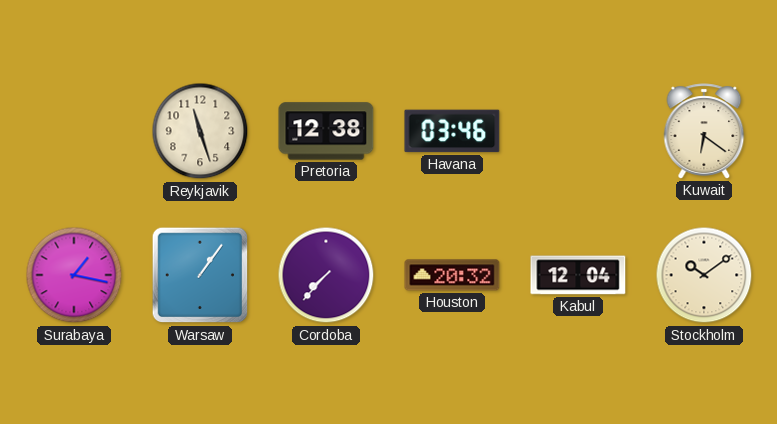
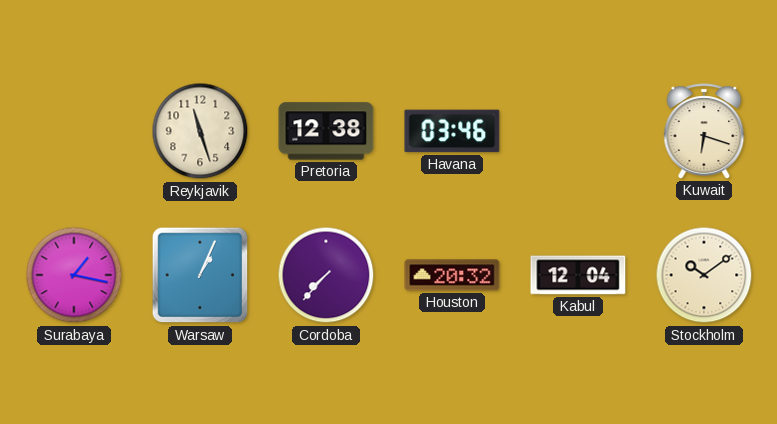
Kuwait: 6:21 -> 6:18 (704, 131)
Warsaw: 1:06 -> 1:04 (200, 275)
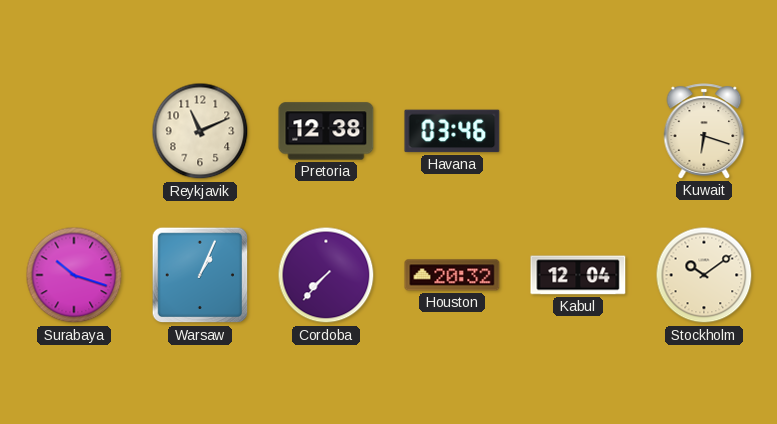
Reykjavik: 11:27 -> 11:11 (200, 131)
Surabaya: 1:17 -> 10:18 (74, 275)
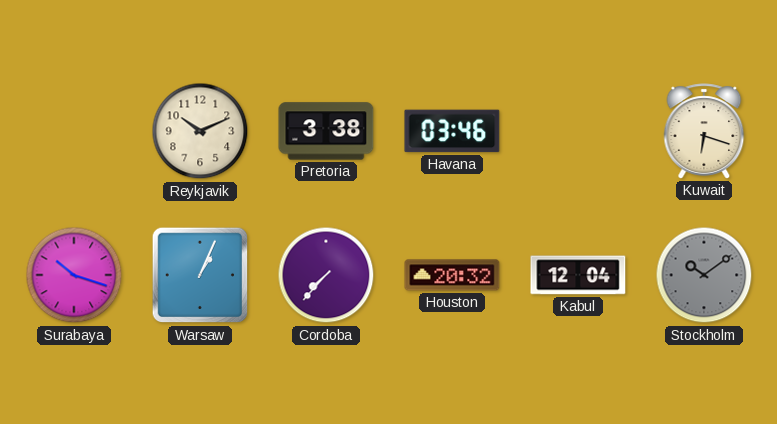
Reykjavik: 11:11 -> 10:11 (200, 131)
Pretoria: 12:38 -> 3:38 (326, 131)
Stockholm dial: cream -> grey (704, 275)
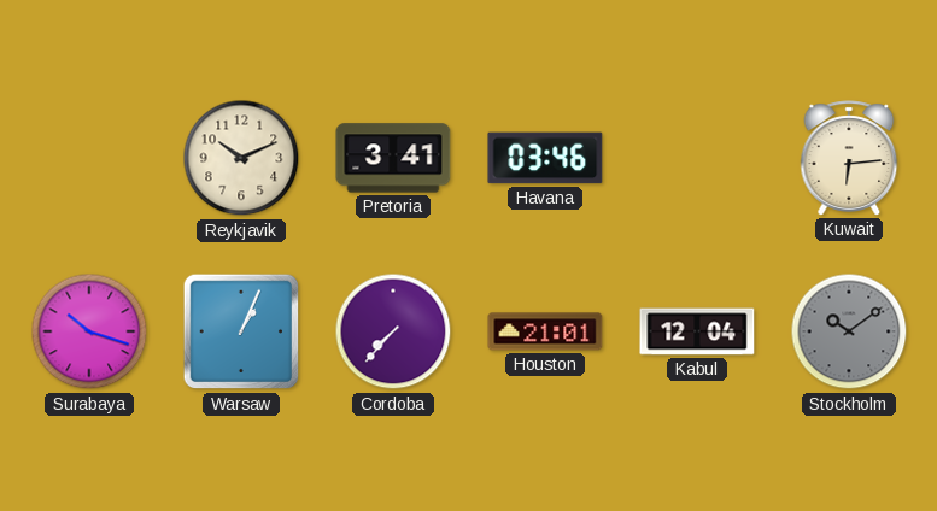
Pretoria: 3:38 -> 3:41 (393, 158)
Kuwait: 6:18 -> 6:14 (849, 158)
Houston: 20:32 -> 21:01 (545, 331)
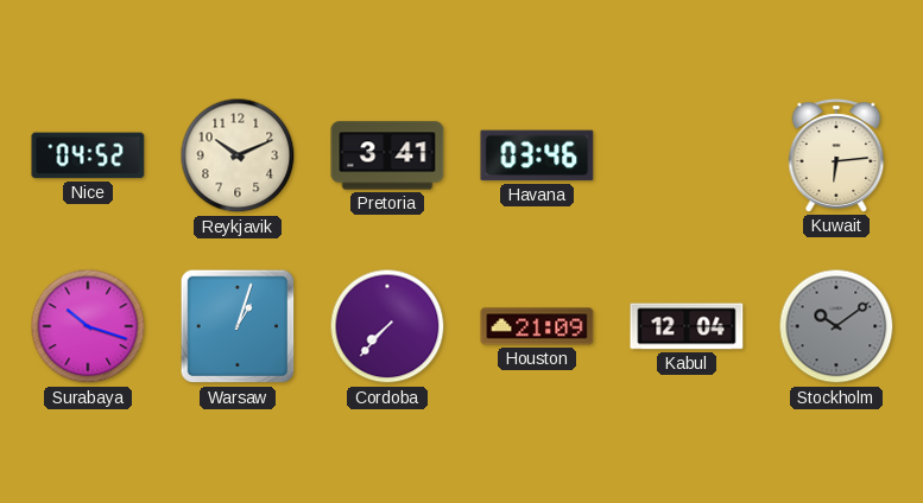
Nice: none -> 04:52 (88, 155)
Warsaw: 1:04 -> 1:03 (238, 326)
Houston: 21:01 -> 21:09 (537, 326)
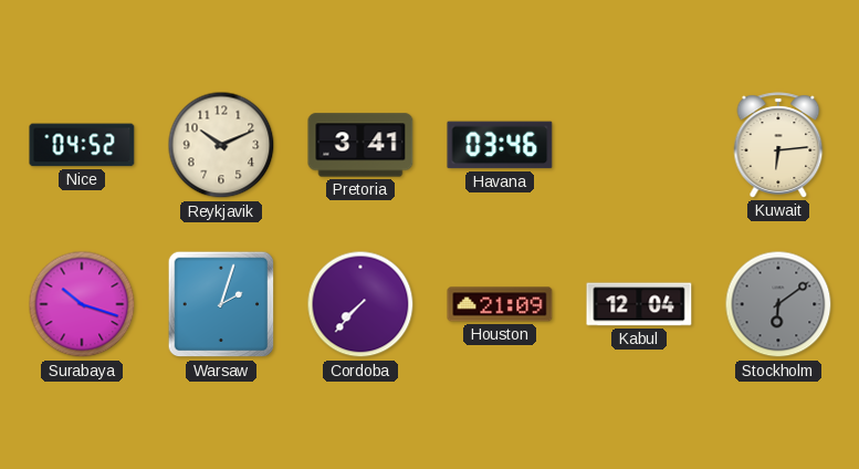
Warsaw: 1:03 -> 2:03 (221, 304)
Stockholm: 10:09 -> 6:09 (778, 304)
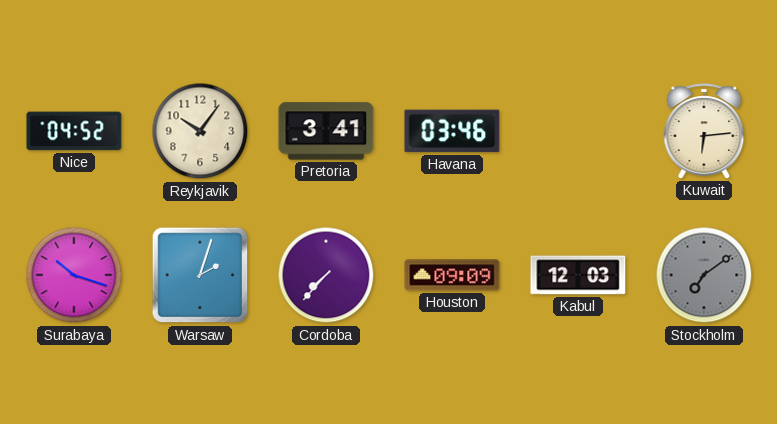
Reykjavik: 10:11 -> 10:06 (200, 131)
Houston: 21:09 -> 09:09 (452, 275)
Kabul: 12:04 -> 12:03 (578, 275)
Stockholm: 6:09 -> 7:09 (704, 275)
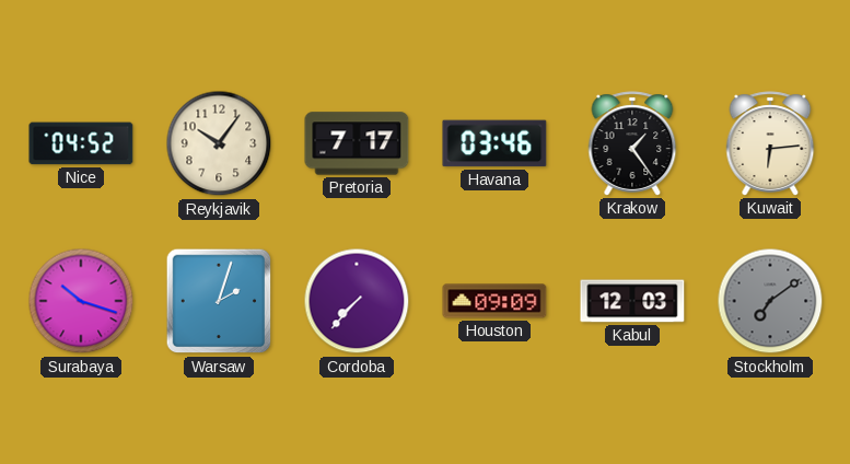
Pretoria: 3:41 -> 7:17 (357, 143)
Krakow: none -> 1:24 (632, 143)
